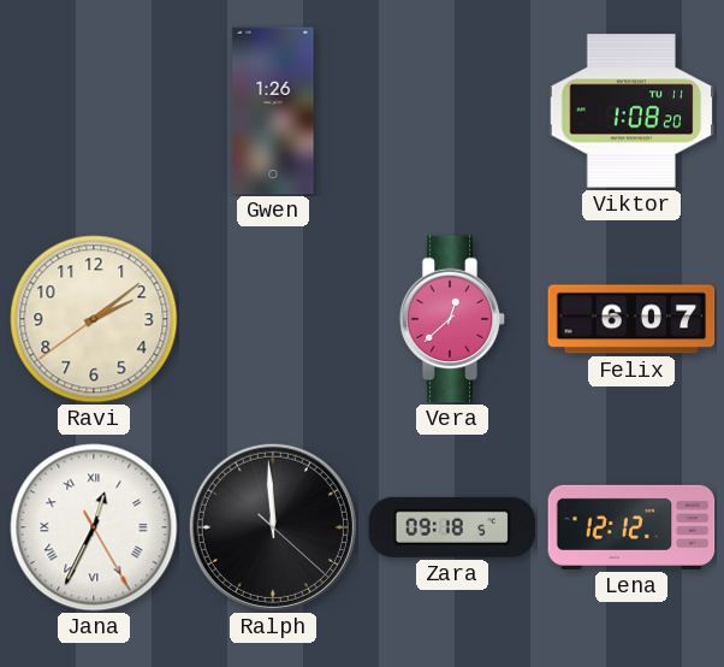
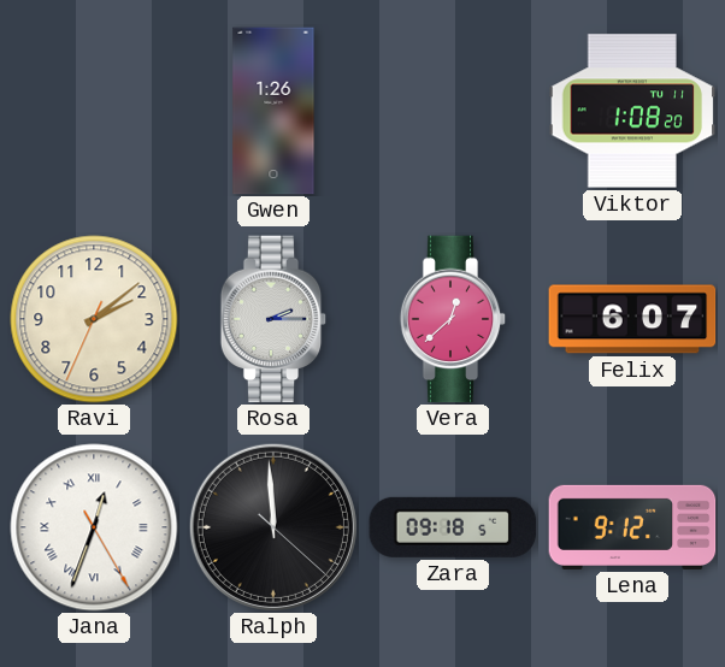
Ravi: 2:08:39 -> 2:08:34 (94, 319)
Rosa: none -> 2:15 (273, 319)
Jana: 12:34 -> 12:33 (94, 527)
Lena: 12:12 -> 9:12 (632, 527)
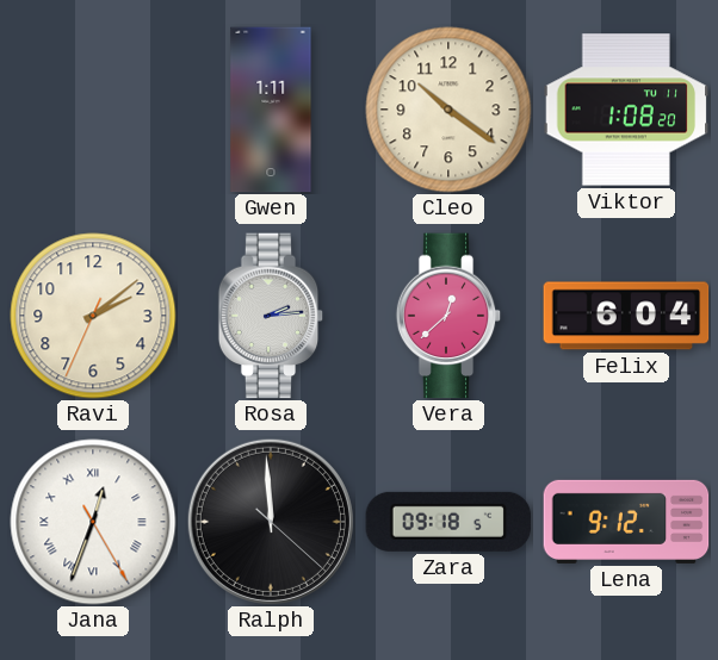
Gwen: 1:26 -> 1:11 (271, 110)
Cleo: none -> 10:21 (448, 110)
Rosa: 2:15 -> 2:14 (271, 316)
Felix: 6:07 -> 6:04 (626, 316)
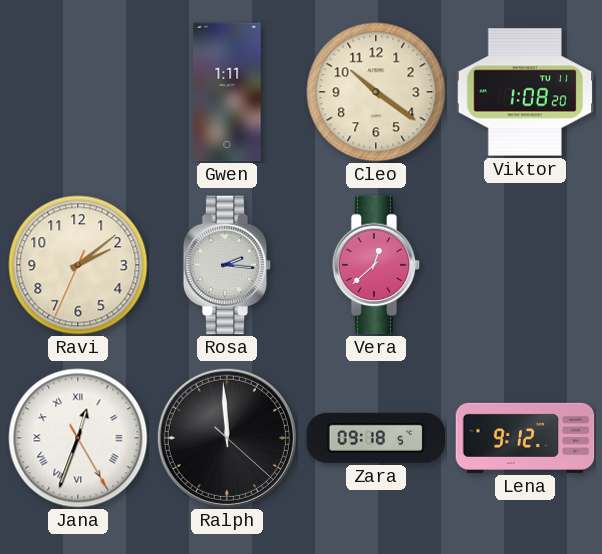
Rosa: 2:14 -> 2:16 (227, 265)
Felix: 6:04 -> none (626, 316)
